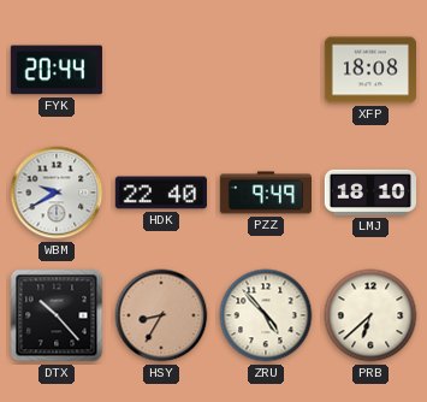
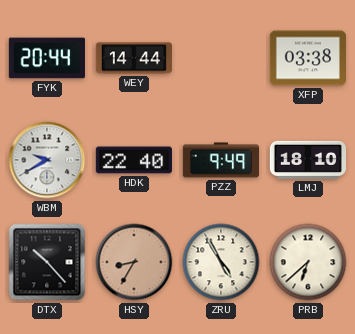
WEY: none -> 14:44 (134, 58)
XFP: 18:08 -> 03:38 (307, 58)
ZRU: 4:53 -> 4:55 (221, 262)
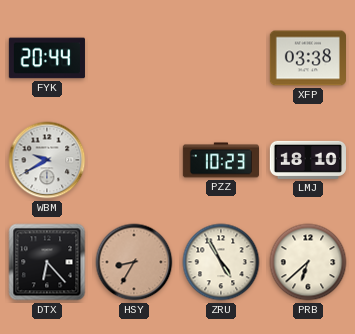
WEY: 14:44 -> none (134, 58)
HDK: 22:40 -> none (134, 160)
PZZ: 9:49 -> 10:23 (220, 160)
DTX: 10:23 -> 6:23 (47, 262)
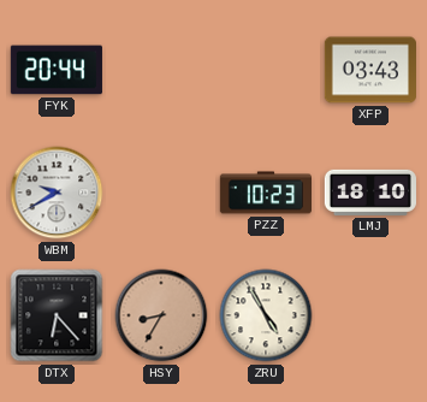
XFP: 03:38 -> 03:43 (369, 70)
PRB: 6:38 -> none (308, 262)
